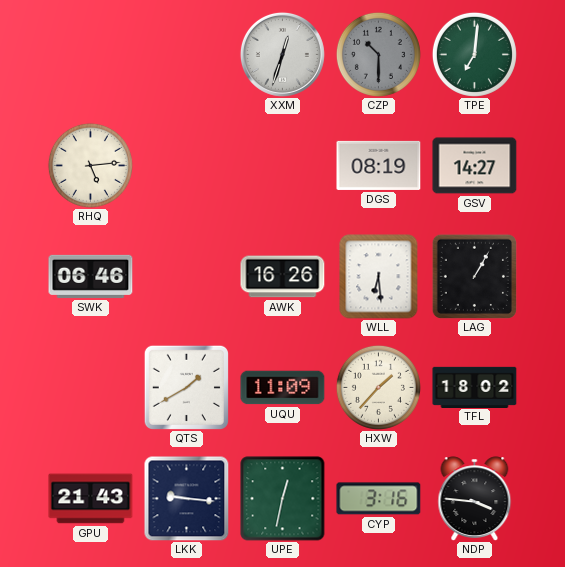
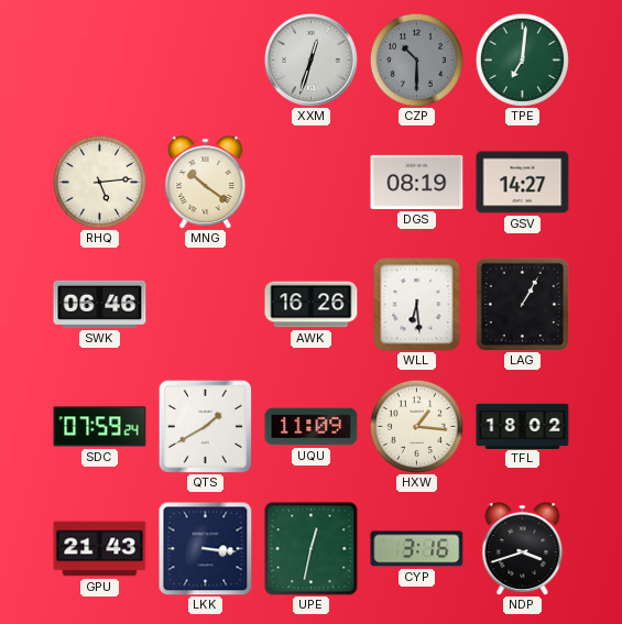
MNG: none -> 10:21 (206, 183)
SDC: none -> 07:59 (100, 427)
HXW: 1:37 -> 1:16 (416, 426)
LKK: 9:16 -> 3:16 (206, 549)
NDP: 3:46 -> 3:42 (523, 549)
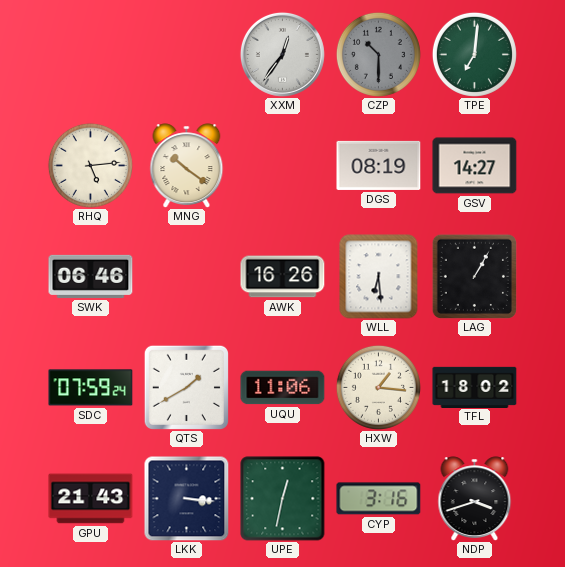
XXM: 12:33 -> 12:36 (282, 54)
UQU: 11:09 -> 11:06 (283, 388)
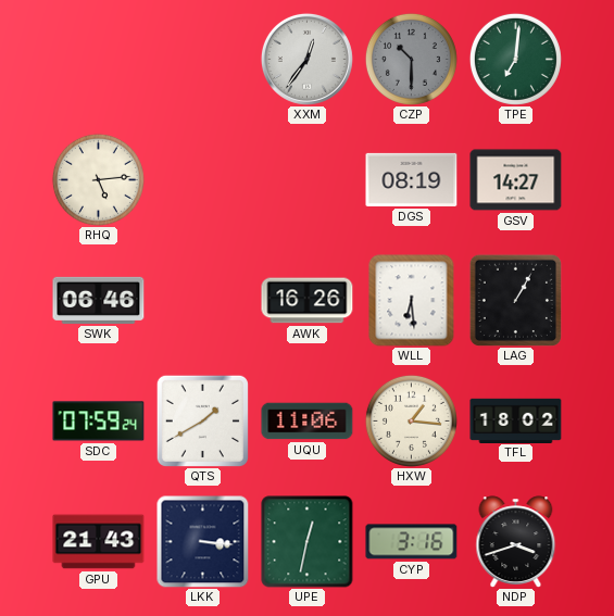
MNG: 10:21 -> none (187, 166)
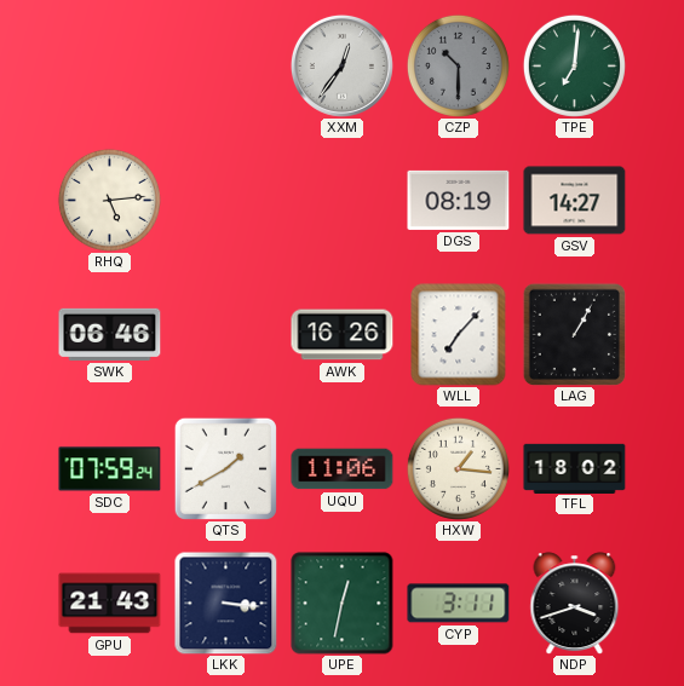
WLL: 6:29 -> 7:07 (459, 335)
CYP: 3:16 -> 3:11 (459, 604)
